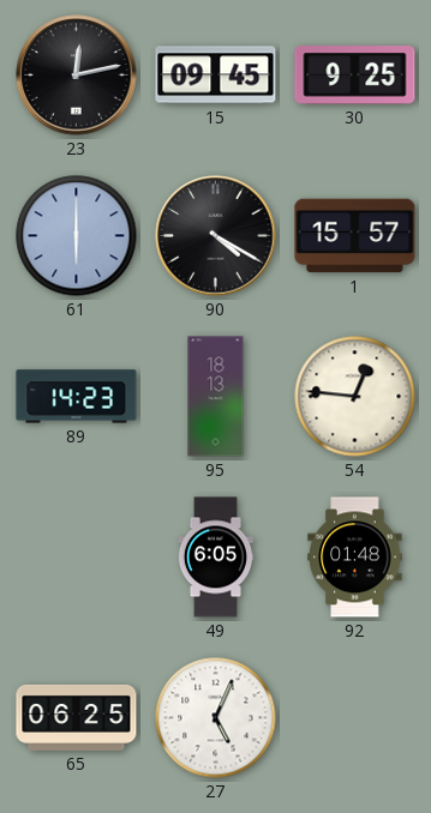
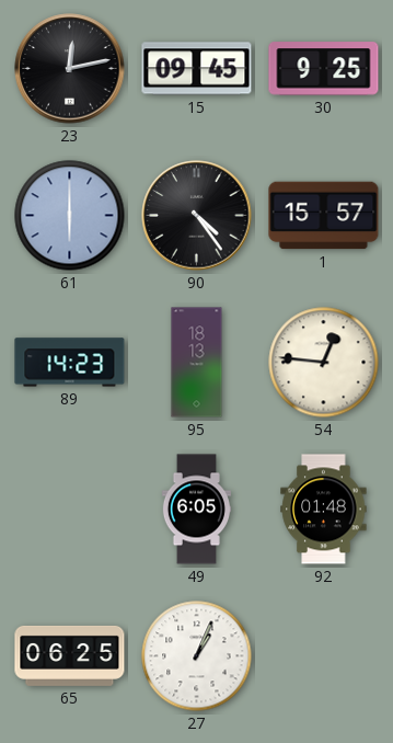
90: 4:20 -> 4:24 (197, 216)
27: 5:04 -> 1:04 (197, 656)
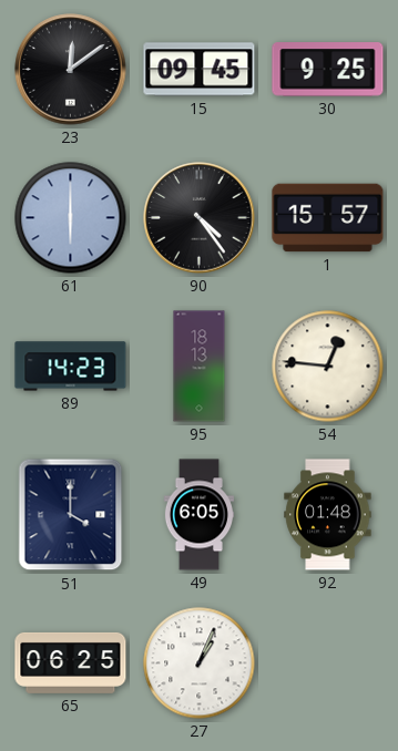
23: 12:13 -> 12:09 (71, 70)
51: none -> 4:00 (71, 515)
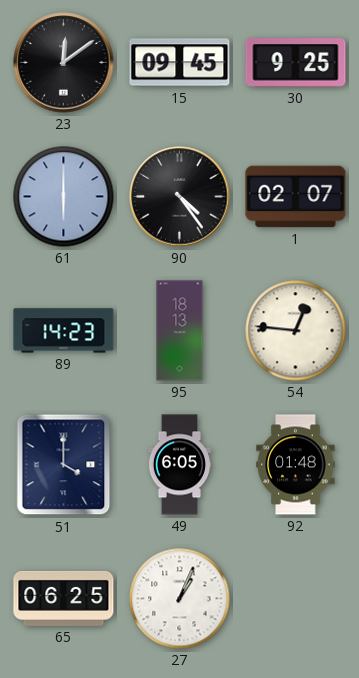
1: 15:57 -> 02:07 (296, 197)
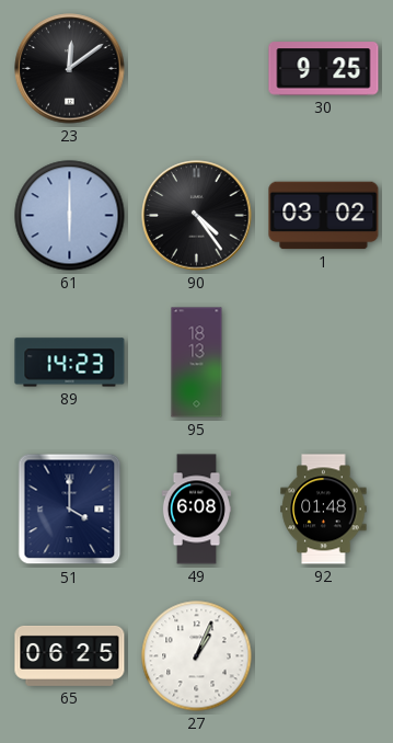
15: 09:45 -> none (180, 63)
1: 02:07 -> 03:02 (324, 216)
54: 12:46 -> none (296, 331)
49: 6:05 -> 6:08 (196, 510)
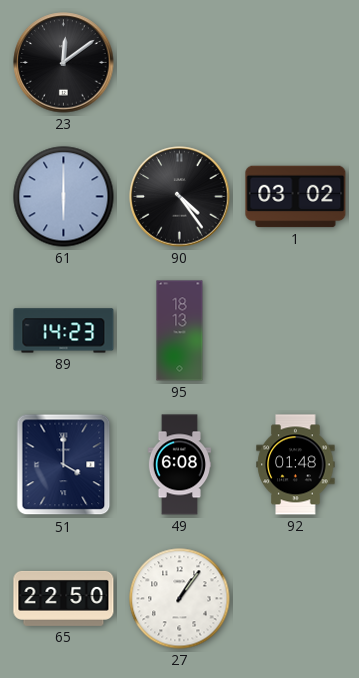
30: 9:25 -> none (324, 69)
65: 06:25 -> 22:50 (64, 598)
27: 1:04 -> 1:06 (180, 599)
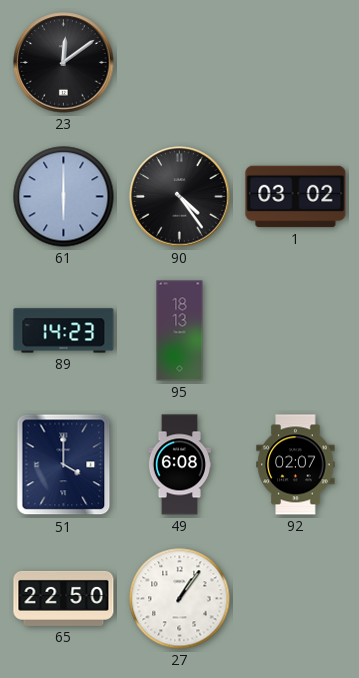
92: 01:48 -> 02:07 (296, 465)
